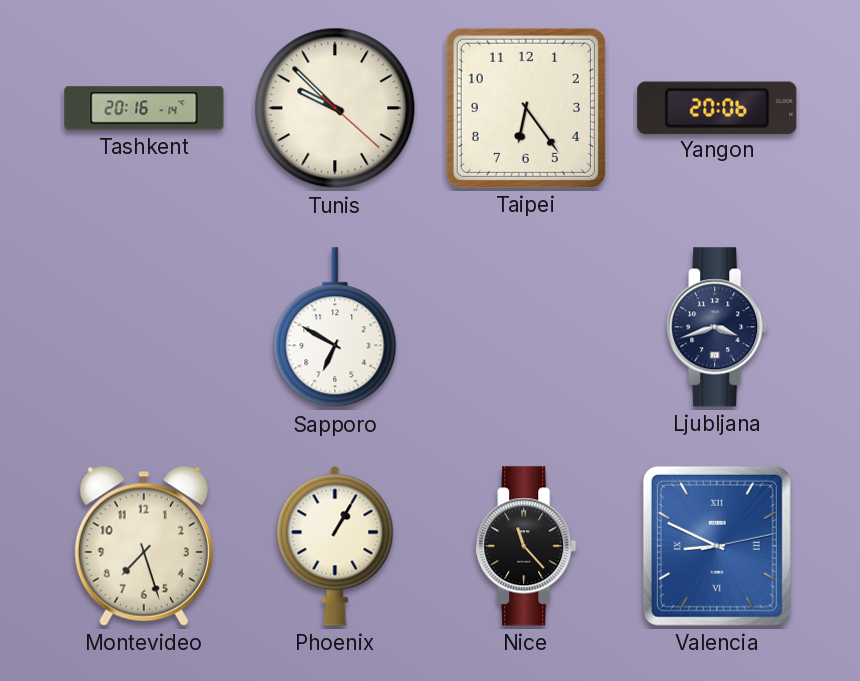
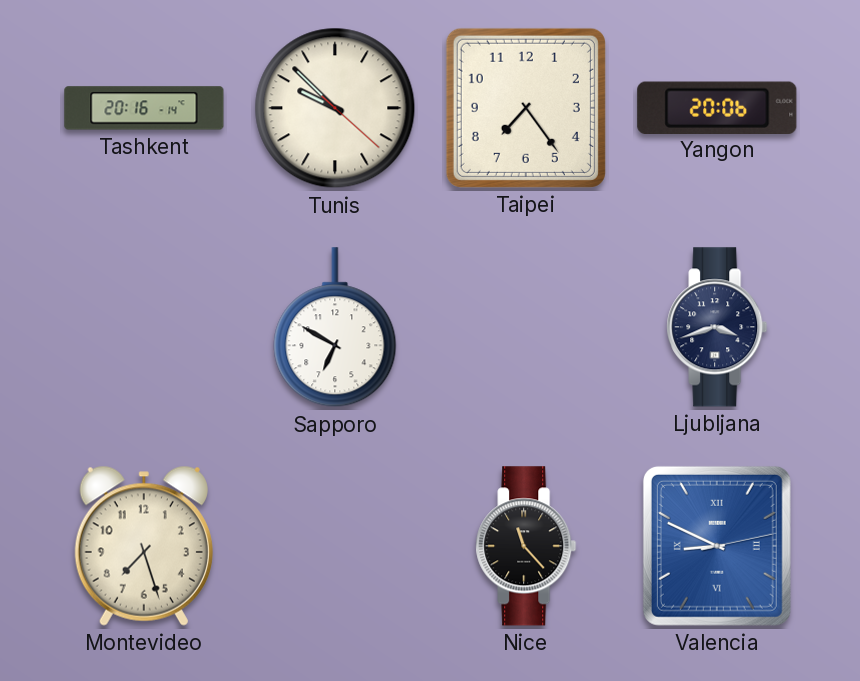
Taipei: 6:24 -> 7:24 (526, 108)
Phoenix: 1:05 -> none (335, 546)
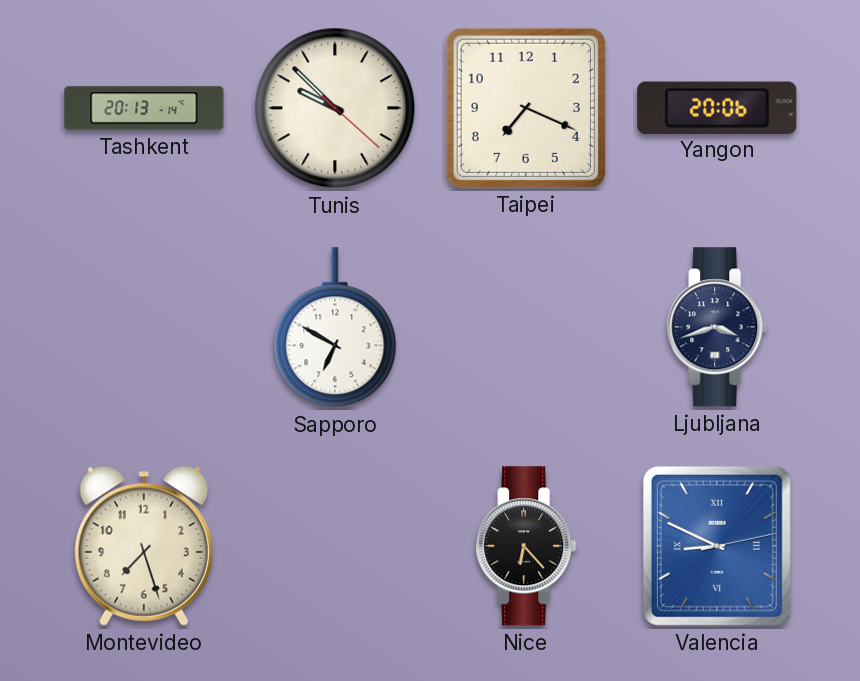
Tashkent: 20:16 -> 20:13 (144, 108)
Taipei: 7:24 -> 7:19 (526, 108)
Nice: 11:23 -> 6:23 (526, 546)
